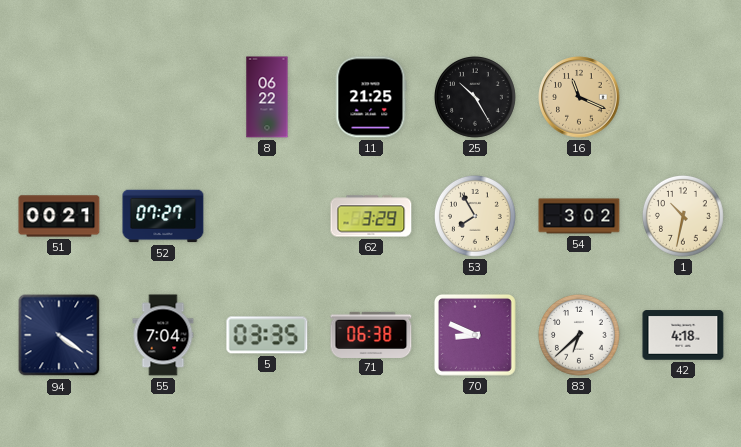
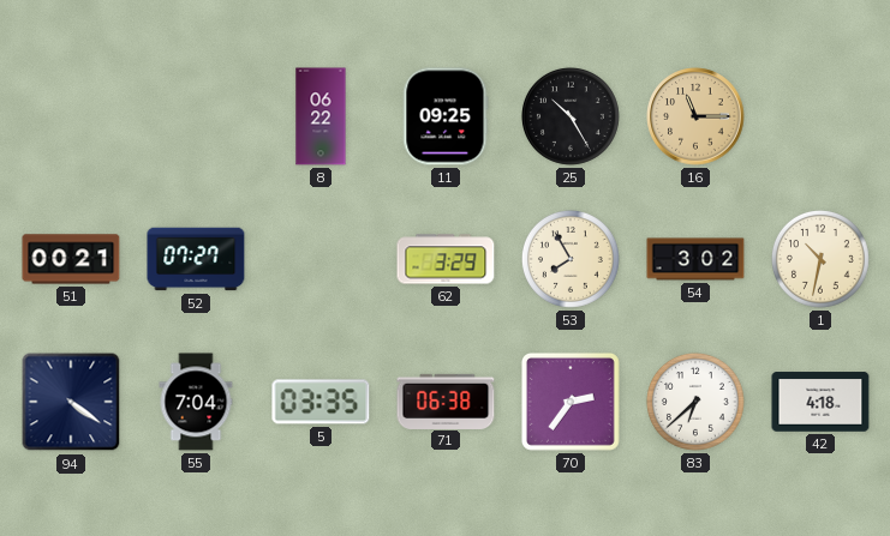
11: 21:25 -> 09:25 (446, 116)
16: 11:19 -> 11:15 (695, 116)
70: 8:49 -> 2:36 (571, 402)
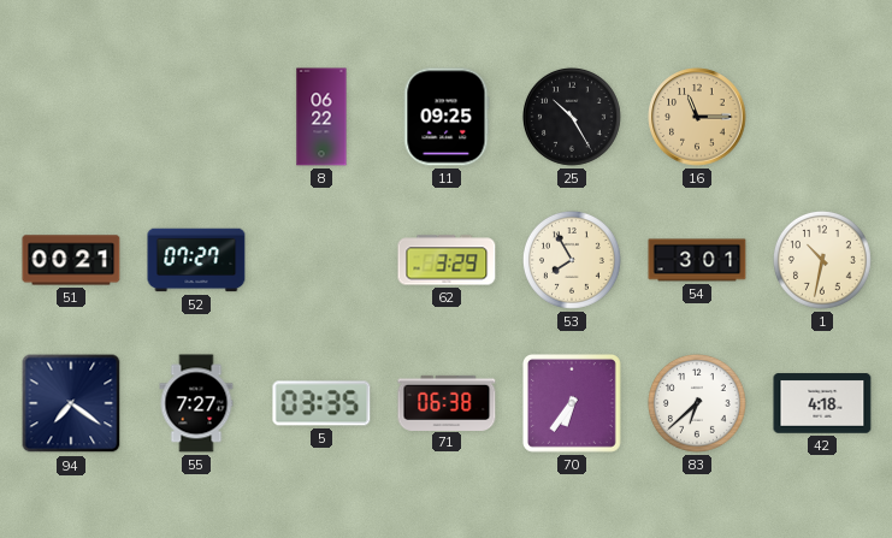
54: 3:02 -> 3:01 (697, 260)
94: 4:21 -> 7:21 (71, 403)
55: 7:04 -> 7:27 (196, 403)
70: 2:36 -> 6:36 (572, 403)
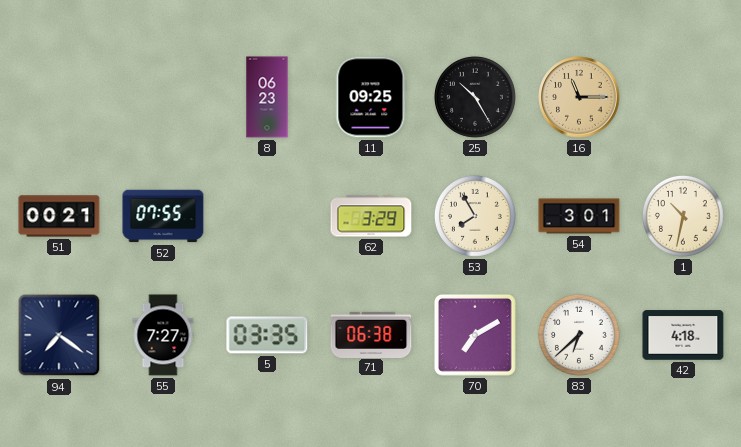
8: 06:22 -> 06:23 (267, 97)
52: 07:27 -> 07:55 (163, 216)
70: 6:36 -> 7:10 (475, 335)
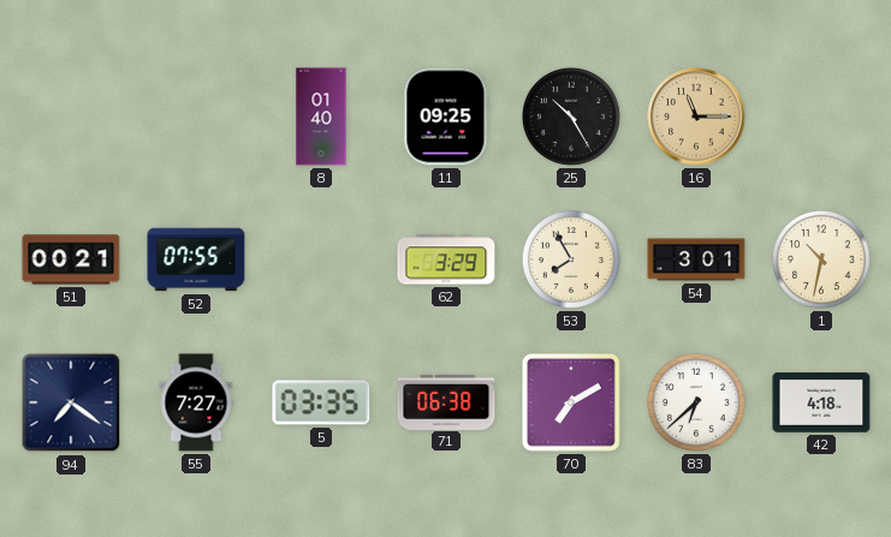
8: 06:23 -> 01:40 (321, 117)
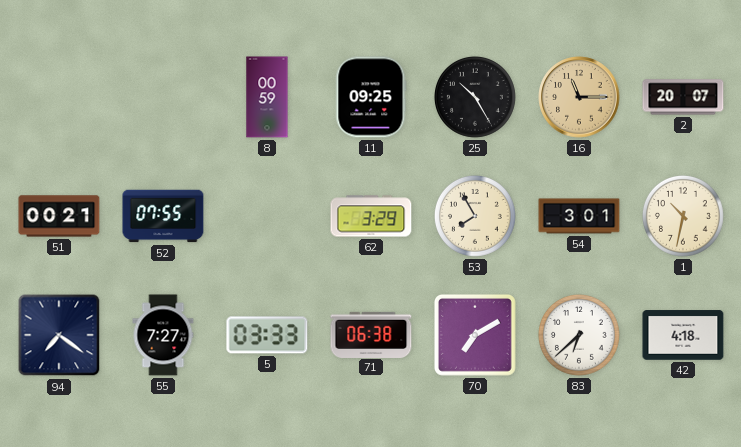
8: 01:40 -> 00:59 (267, 97)
2: none -> 20:07 (683, 97)
5: 03:35 -> 03:33 (267, 335)
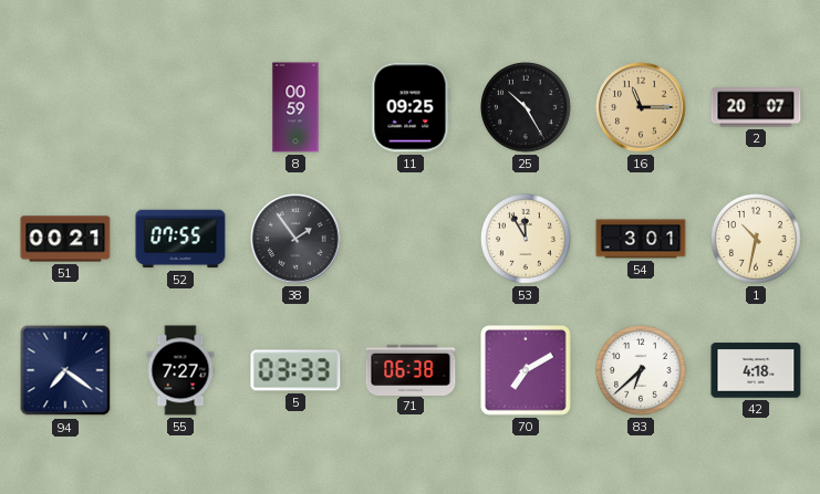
38: none -> 1:54 (295, 239)
62: 3:29 -> none (371, 216)
53: 7:55 -> 11:55 (526, 239)
